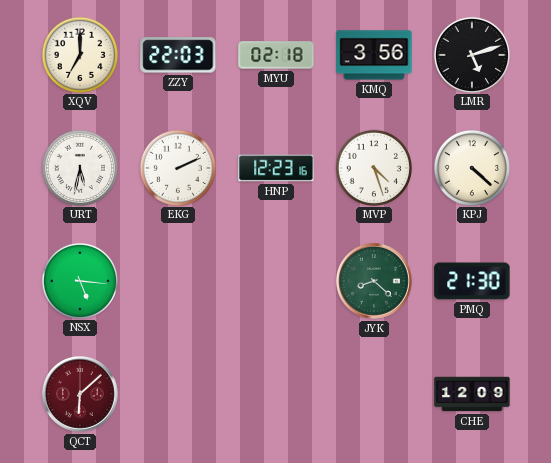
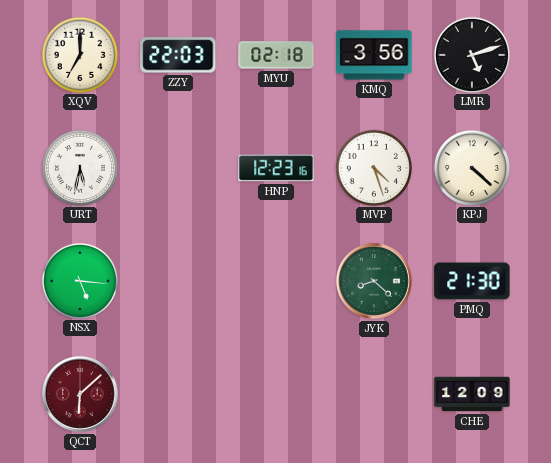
EKG: 2:11 -> none (177, 167)
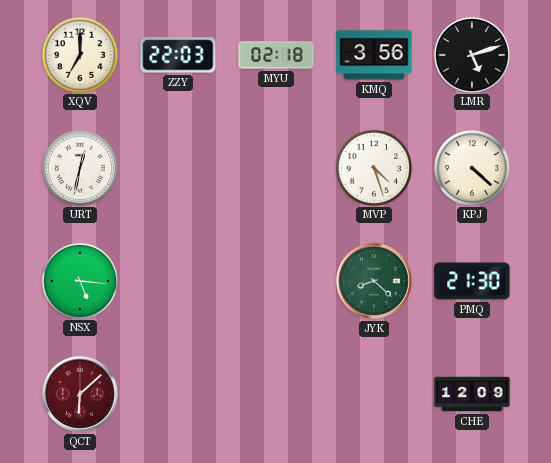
URT: 5:32 -> 12:32 (79, 167)
HNP: 12:23 -> none (276, 168)
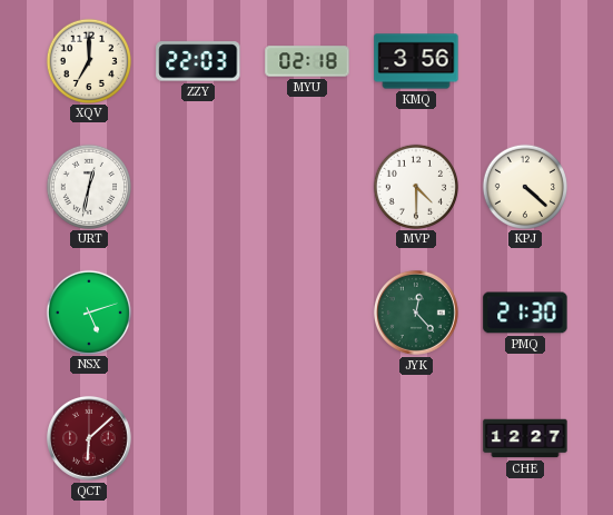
LMR: 5:12 -> none (471, 54)
MVP: 4:27 -> 4:30 (415, 186)
NSX: 5:16 -> 5:12 (88, 311)
JYK: 8:22 -> 12:23 (416, 313)
CHE: 12:09 -> 12:27 (525, 438)
